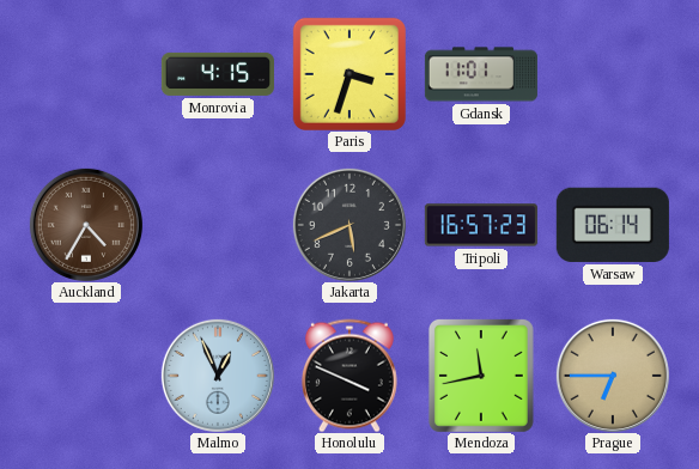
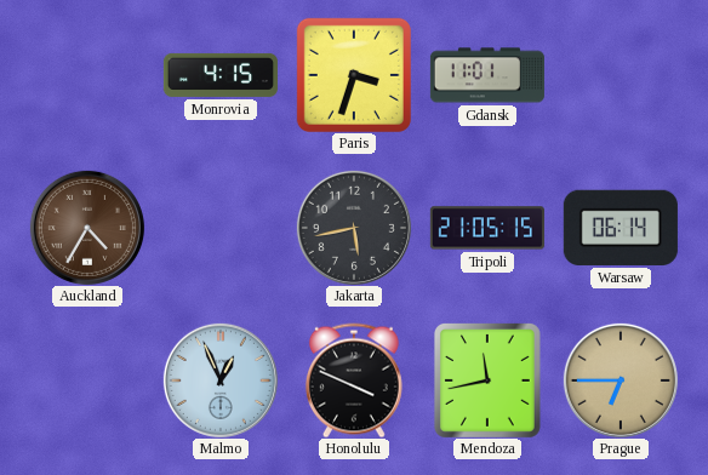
Jakarta: 5:41 -> 5:43 (354, 228)
Tripoli: 16:57 -> 21:05 (487, 228)
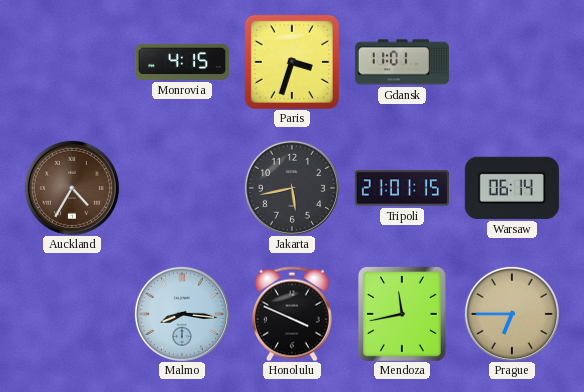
Tripoli: 21:05 -> 21:01 (402, 188)
Malmo: 12:56 -> 8:16 (182, 314)
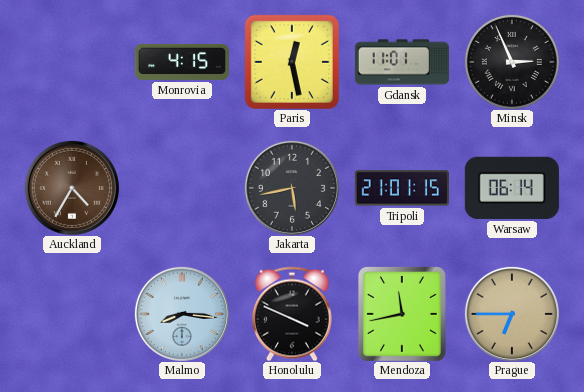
Paris: 3:33 -> 12:28 (292, 62)
Minsk: none -> 2:56 (512, 62)
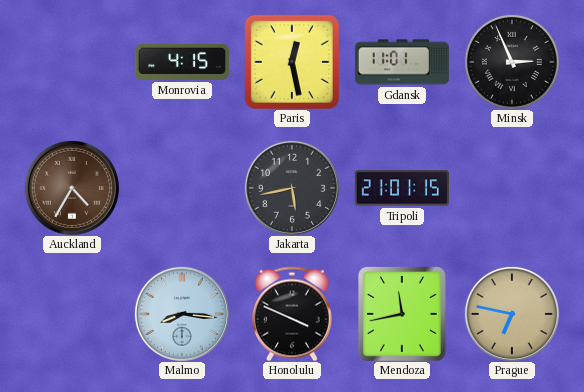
Warsaw: 06:14 -> none (512, 188)
Prague: 6:45 -> 6:47 (512, 314)
